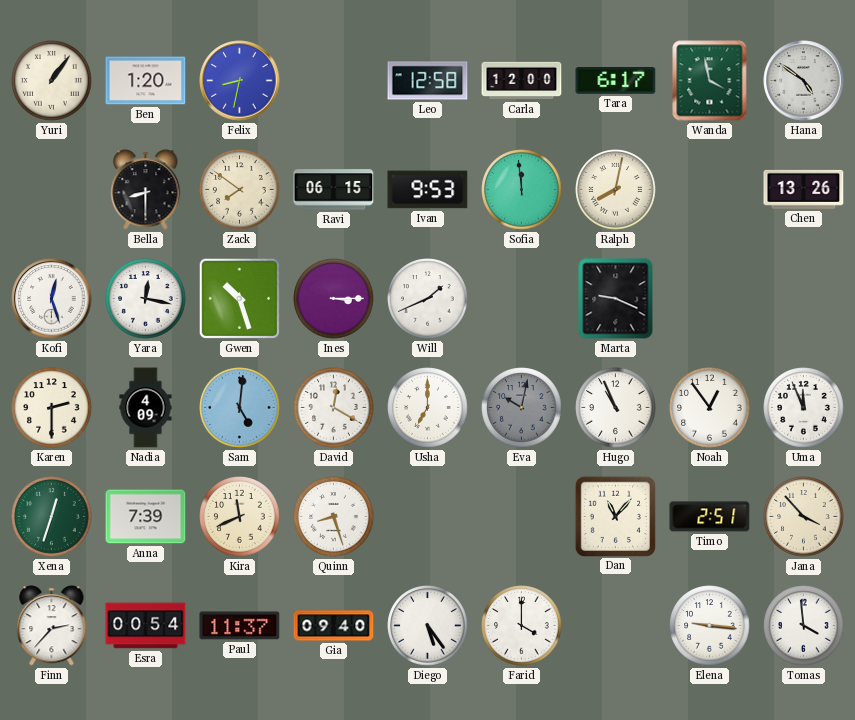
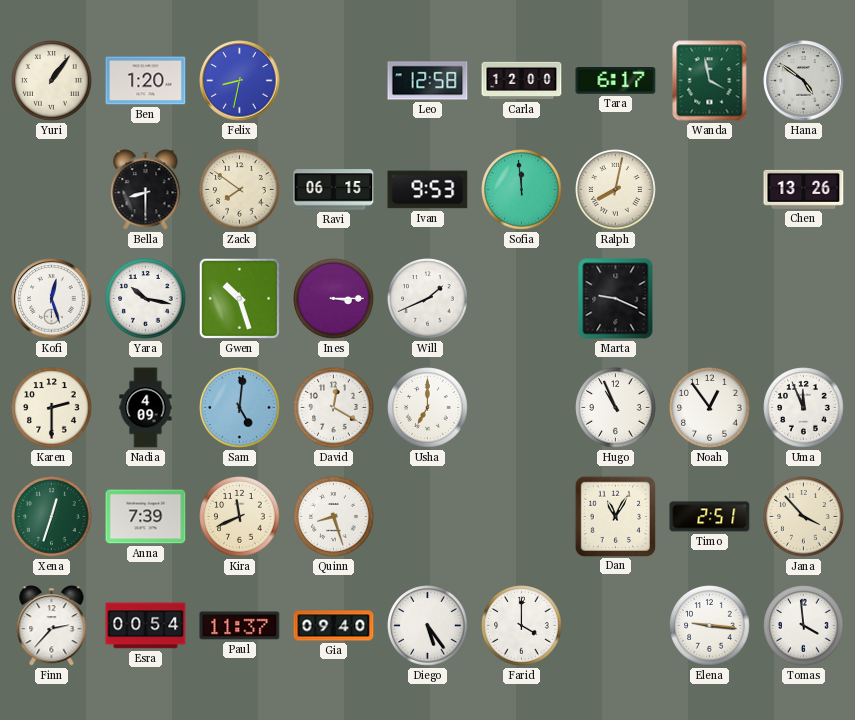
Yara: 12:17 -> 10:17 (146, 299)
Eva: 10:02 -> none (522, 408)
Dan: 11:07 -> 11:05 (615, 516)
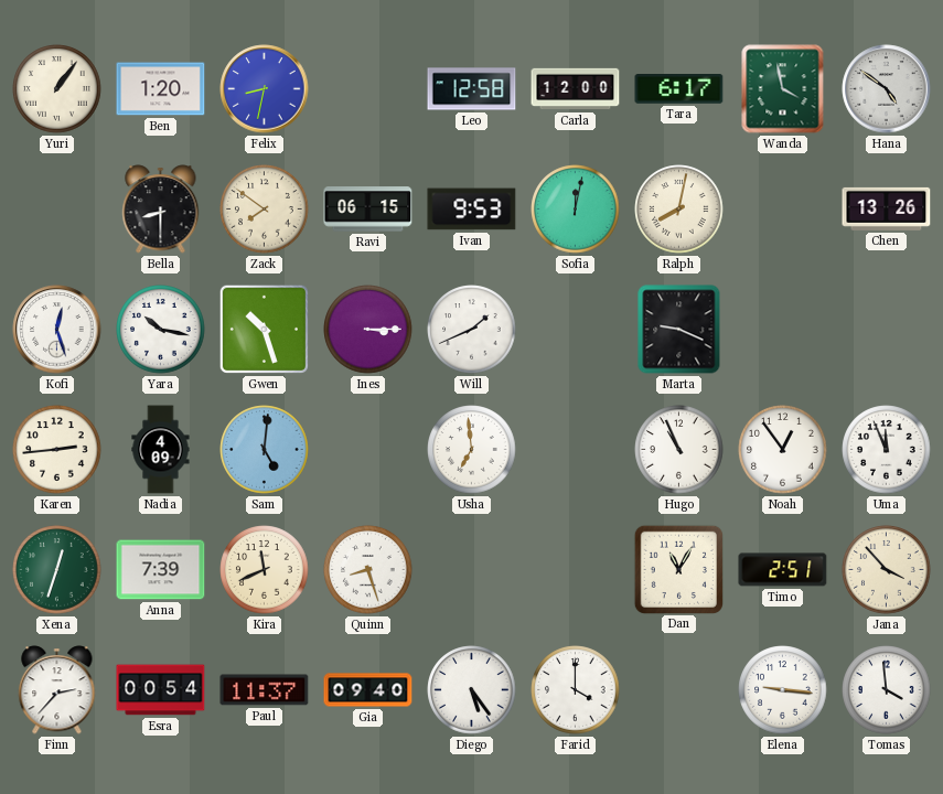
Sofia: 11:59 -> 12:02 (576, 210)
Karen: 2:30 -> 2:44 (57, 450)
David: 12:20 -> none (334, 408)
Usha: 7:00 -> 6:59 (472, 450)
